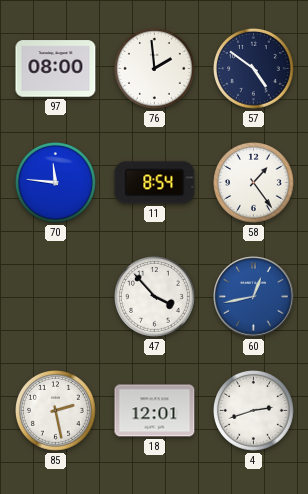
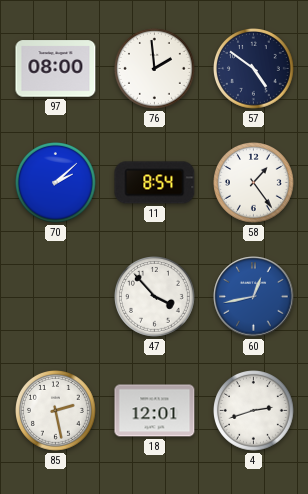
70: 11:46 -> 2:08 (56, 183)
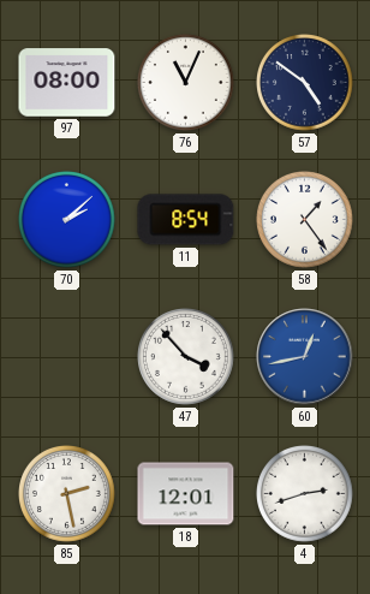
76: 1:59 -> 11:04 (186, 83)
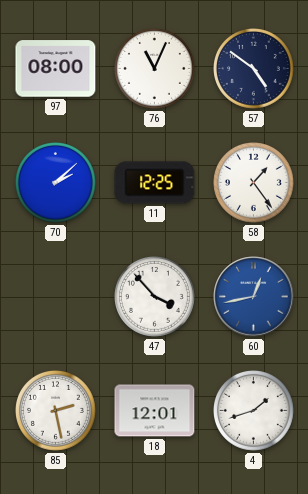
11: 8:54 -> 12:25 (155, 183)
4: 2:42 -> 1:42 (254, 411)
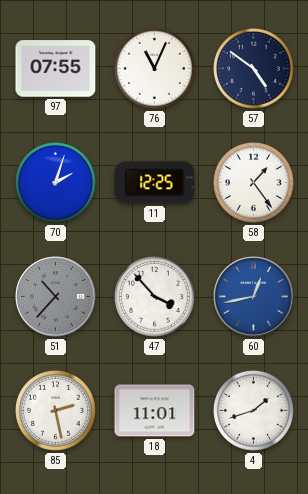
97: 08:00 -> 07:55 (56, 69)
70: 2:08 -> 2:03 (56, 183)
51: none -> 10:37 (56, 297)
18: 12:01 -> 11:01 (155, 411)
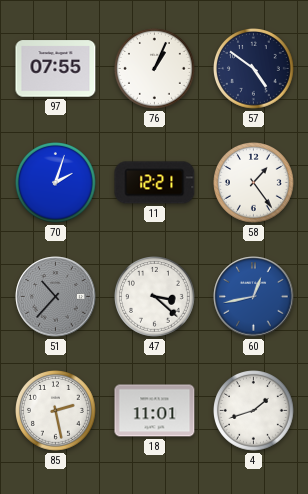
76: 11:04 -> 1:04 (155, 69)
11: 12:25 -> 12:21 (155, 183)
47: 3:53 -> 3:22 (155, 297)
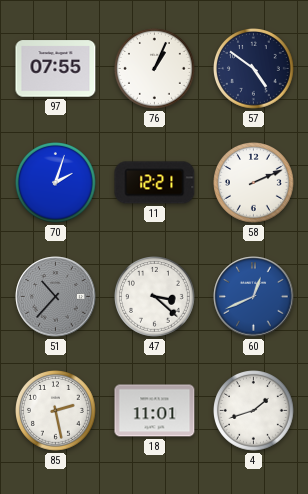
58: 1:24 -> 2:11 (254, 183)
60: 12:43 -> 12:41 (254, 297)
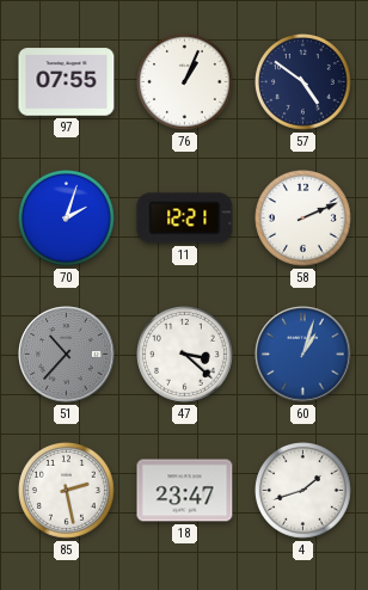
60: 12:41 -> 1:03 (303, 355)
18: 11:01 -> 23:47 (185, 491)
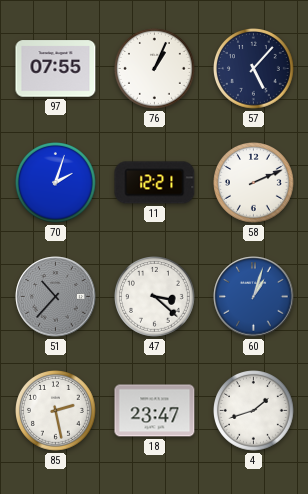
57: 4:51 -> 5:07 (254, 69)
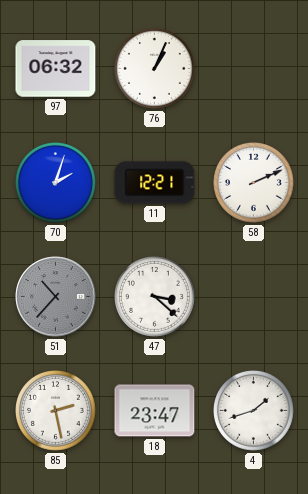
97: 07:55 -> 06:32 (56, 69)
57: 5:07 -> none (254, 69)
60: 1:03 -> none (254, 297)
